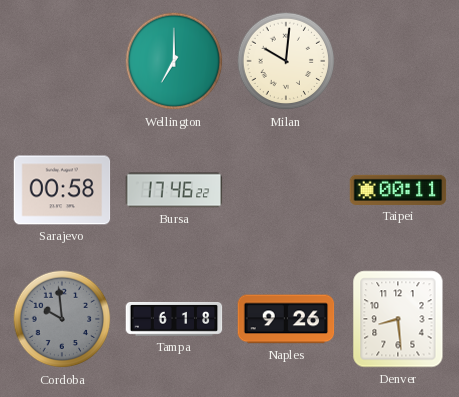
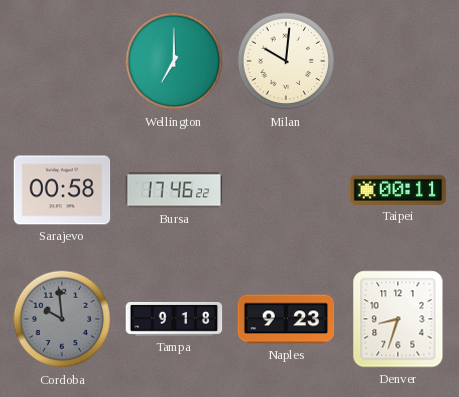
Tampa: 6:18 -> 9:18 (174, 320)
Naples: 9:26 -> 9:23 (286, 319)
Denver: 8:29 -> 8:33 (398, 319)
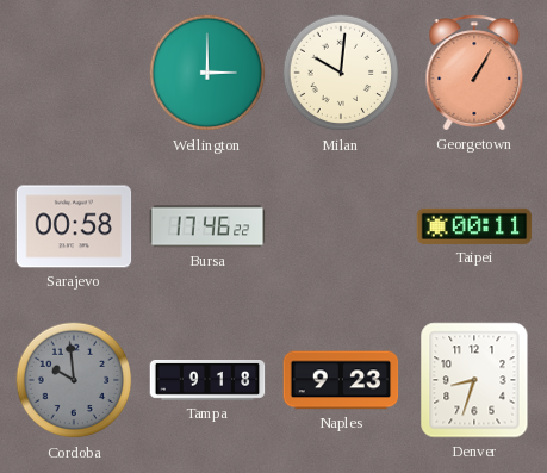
Wellington: 7:00 -> 3:00 (207, 73)
Georgetown: none -> 1:05 (474, 73)
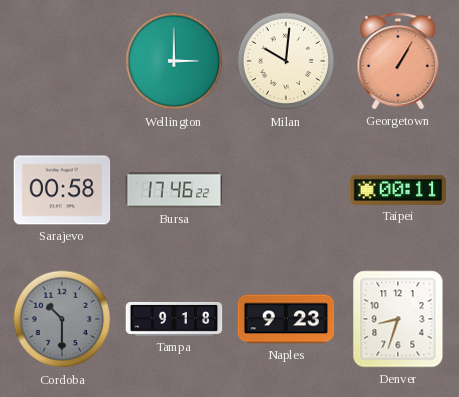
Cordoba: 9:59 -> 10:30 (62, 319)
